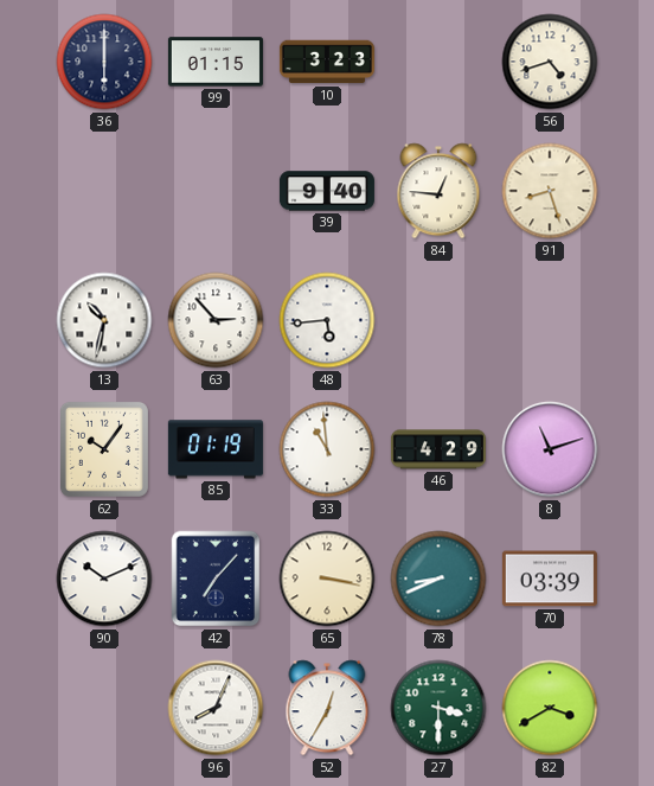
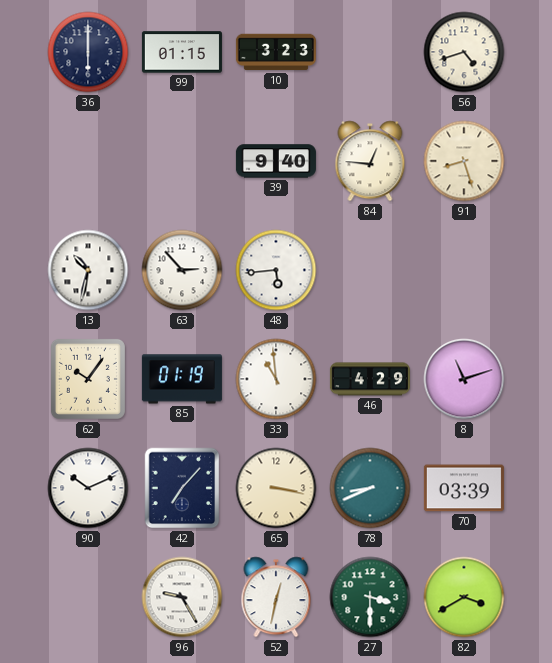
96: 8:04 -> 9:25 (182, 597)
52: 12:35 -> 12:32 (276, 597)
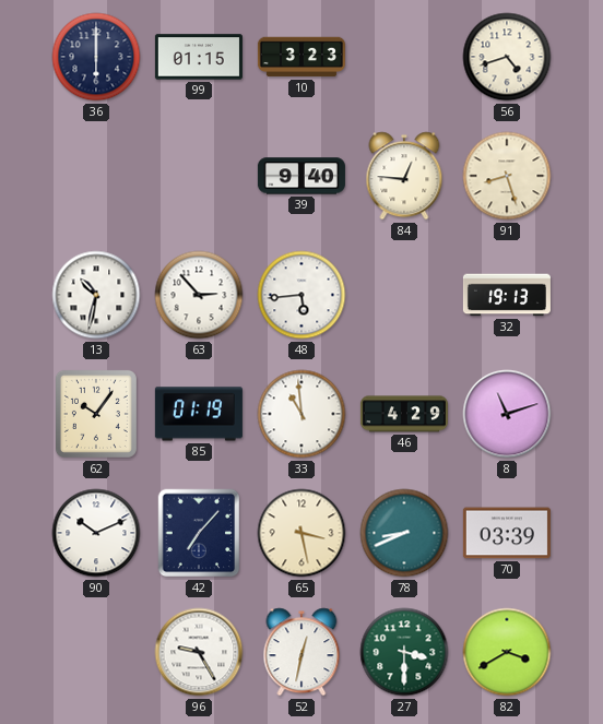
32: none -> 19:13 (507, 295)
65: 3:17 -> 3:28 (301, 533)
